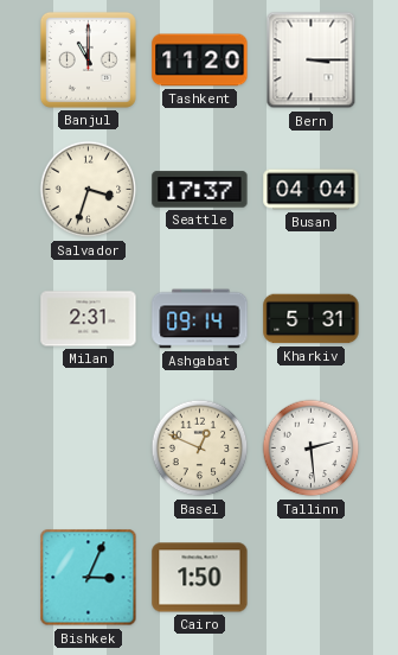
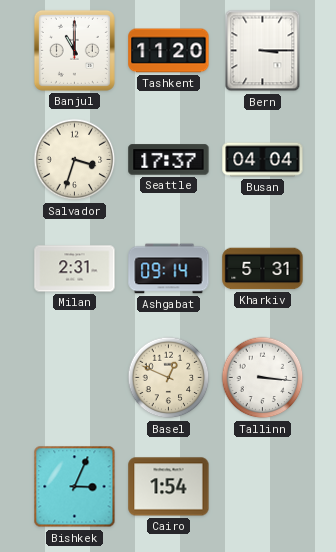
Tallinn: 2:29 -> 3:16 (263, 378)
Cairo: 1:50 -> 1:54 (169, 487)
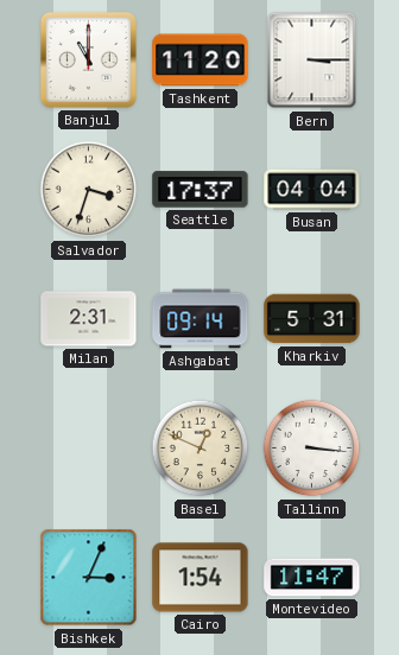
Montevideo: none -> 11:47 (312, 578)
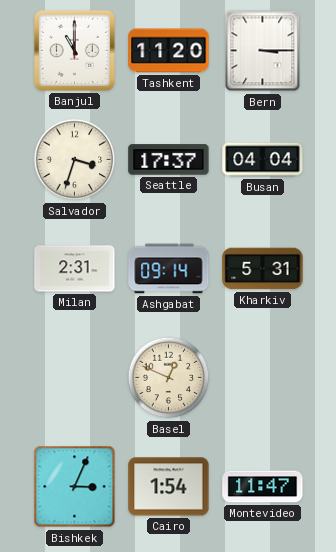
Tallinn: 3:16 -> none (312, 449)
